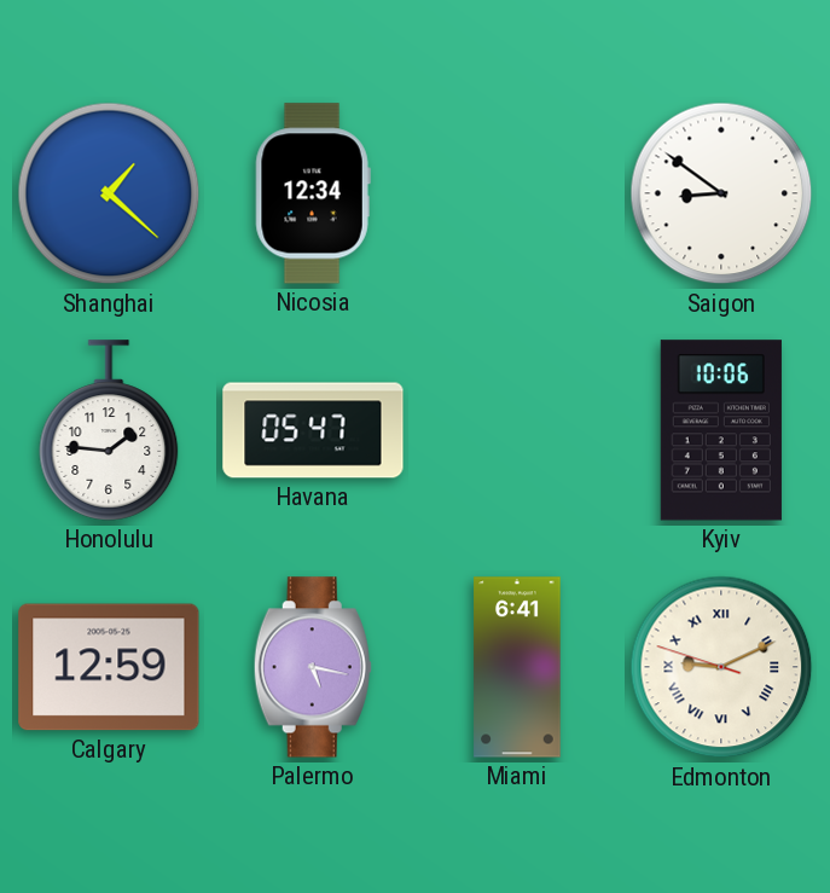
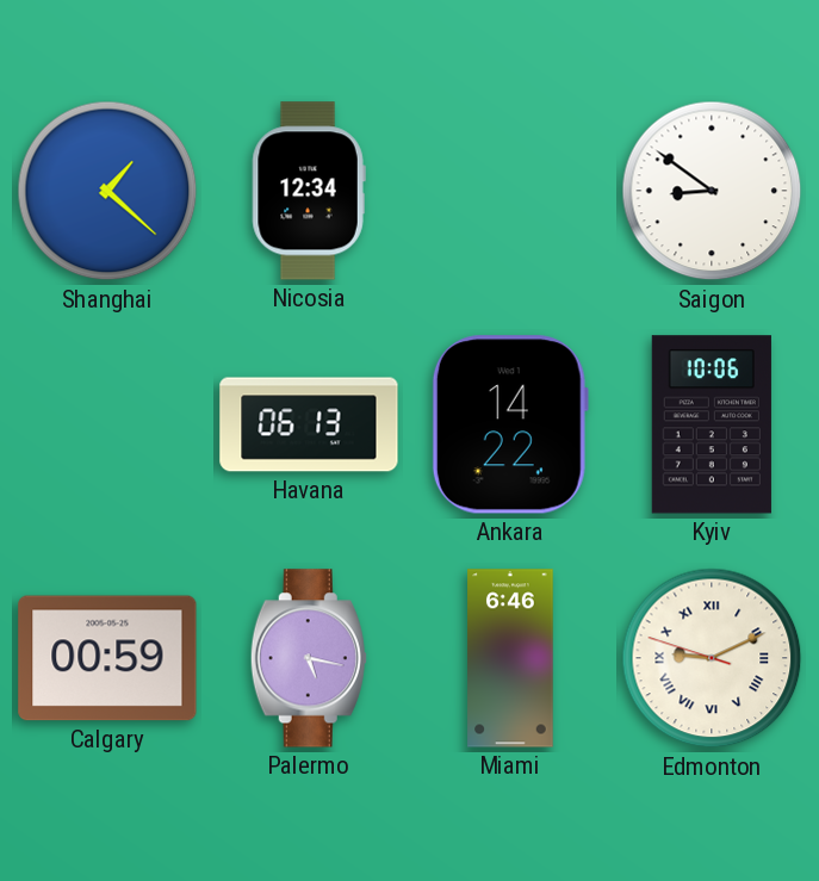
Honolulu: 1:46 -> none (109, 430)
Havana: 05:47 -> 06:13 (309, 424)
Ankara: none -> 14:22 (510, 424)
Calgary: 12:59 -> 00:59 (107, 658)
Miami: 6:41 -> 6:46 (510, 658)
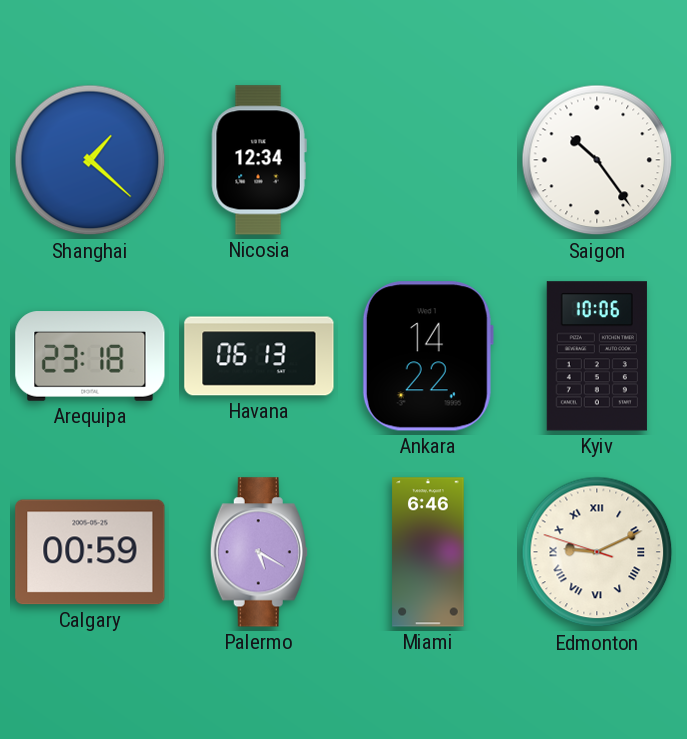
Saigon: 8:51 -> 10:24 (597, 160)
Arequipa: none -> 23:18 (90, 356)
Palermo: 5:17 -> 5:20 (259, 552)
